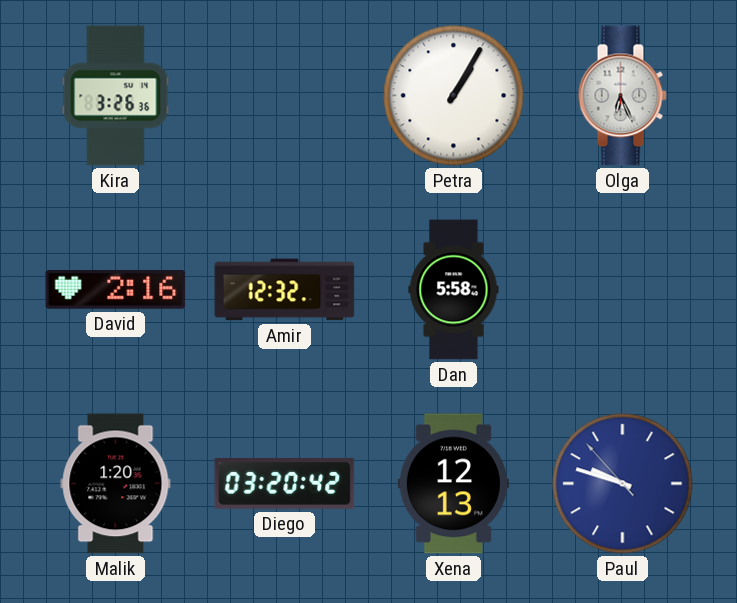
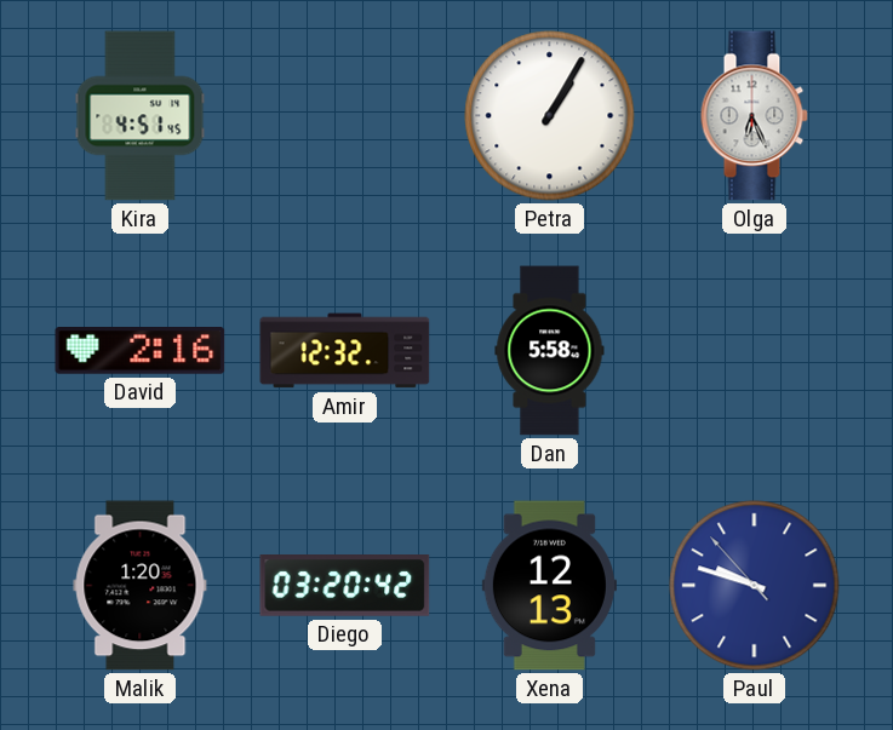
Kira: 3:26 -> 4:51 (141, 116)
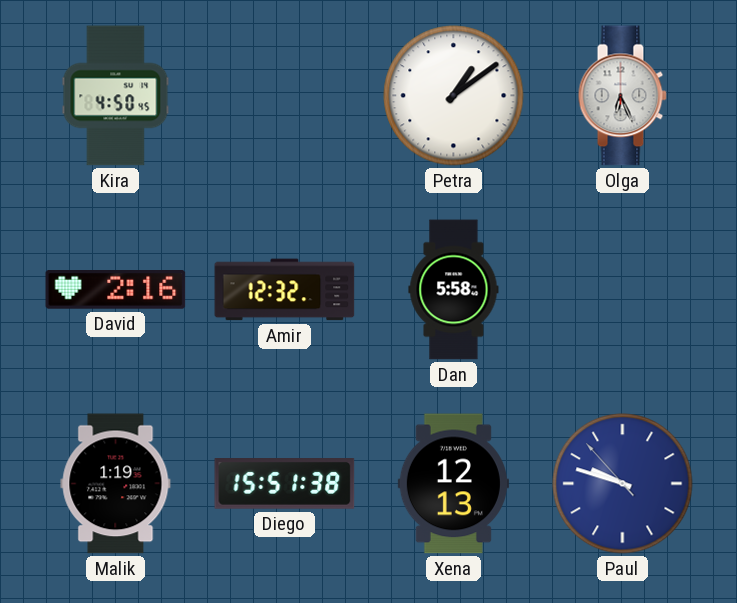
Kira: 4:51 -> 4:50 (116, 96)
Petra: 1:05 -> 1:09 (454, 96)
Malik: 1:20 -> 1:19 (116, 484)
Diego: 03:20 -> 15:51 (285, 484)
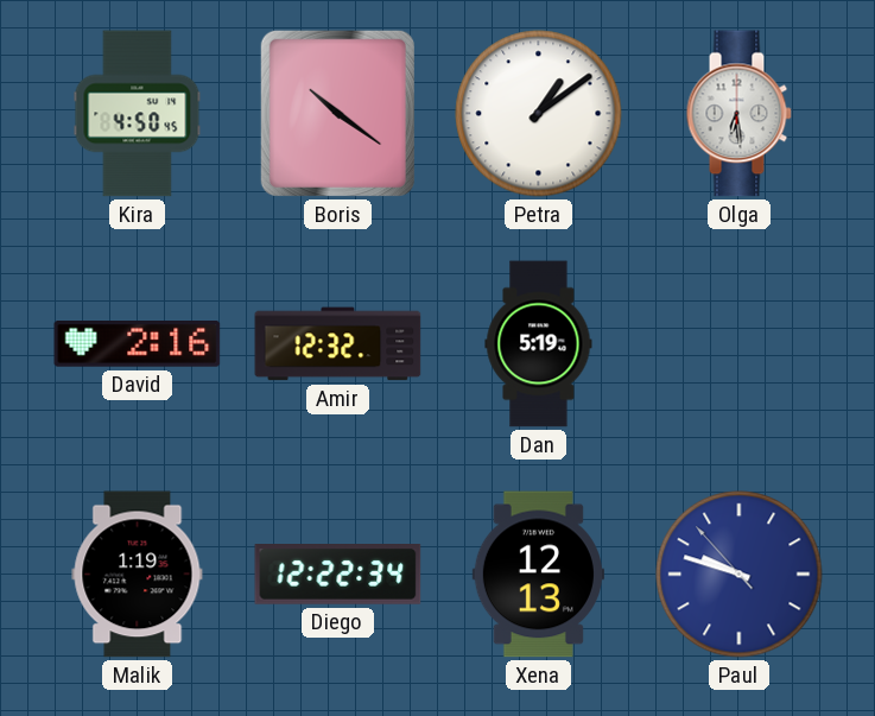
Boris: none -> 10:21 (337, 113)
Olga: 6:26 -> 6:29 (738, 114)
Dan: 5:58 -> 5:19 (539, 344)
Diego: 15:51 -> 12:22 (338, 575)
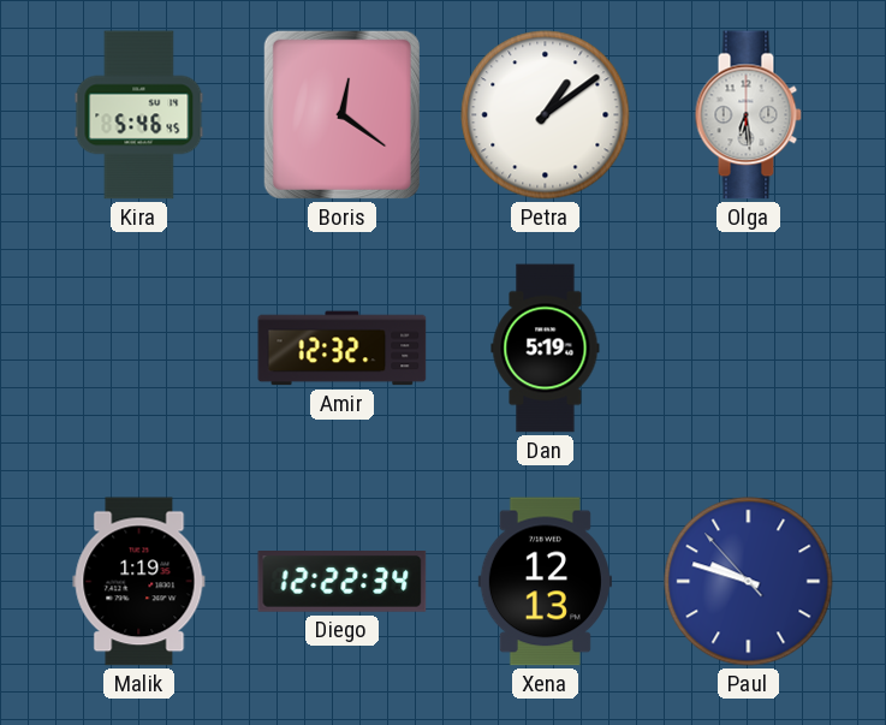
Kira: 4:50 -> 5:46 (139, 115)
Boris: 10:21 -> 12:21 (341, 114)
David: 2:16 -> none (138, 344)
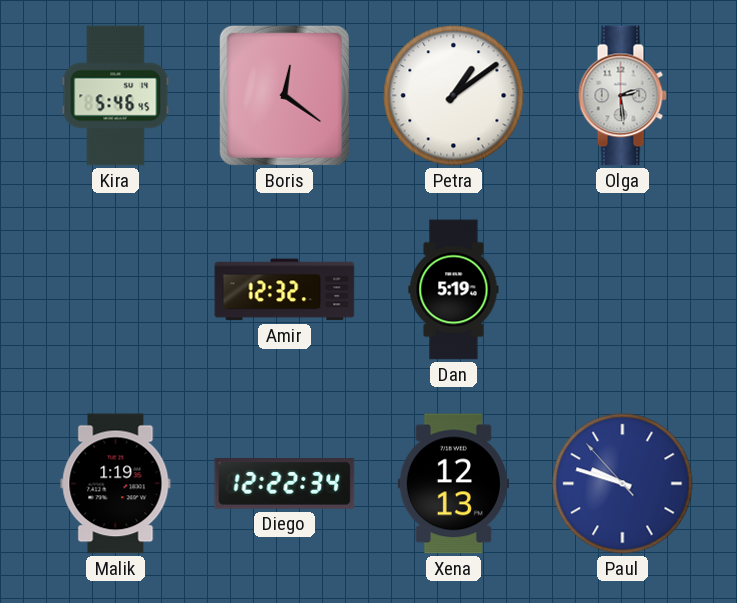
Olga: 6:29 -> 2:29 (622, 96)
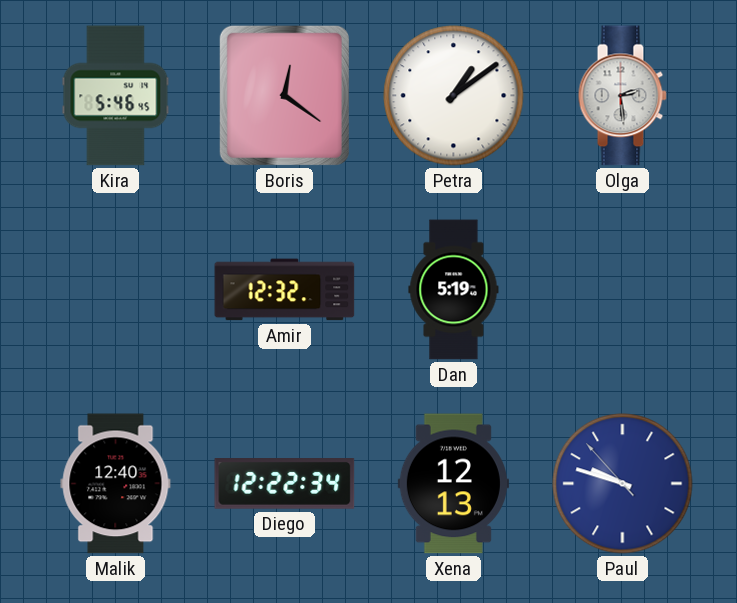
Malik: 1:19 -> 12:40 (116, 484)
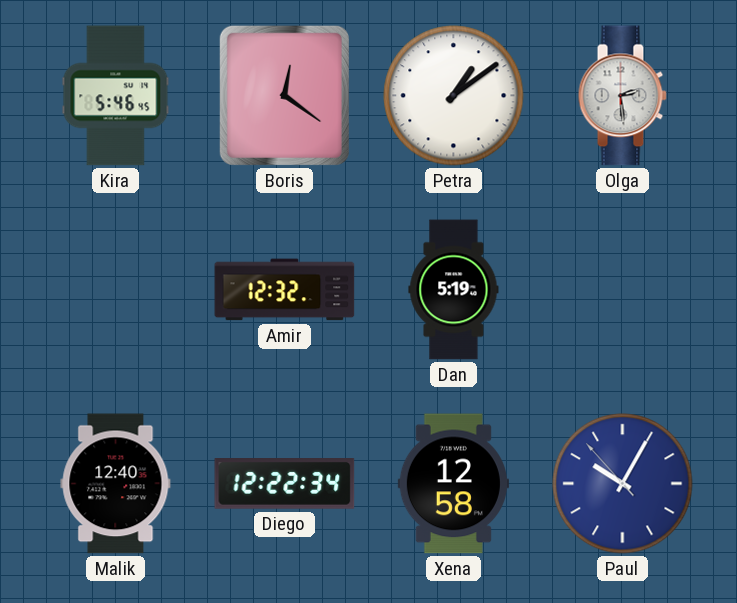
Xena: 12:13 -> 12:58 (453, 484)
Paul: 9:47 -> 10:04 (623, 484)
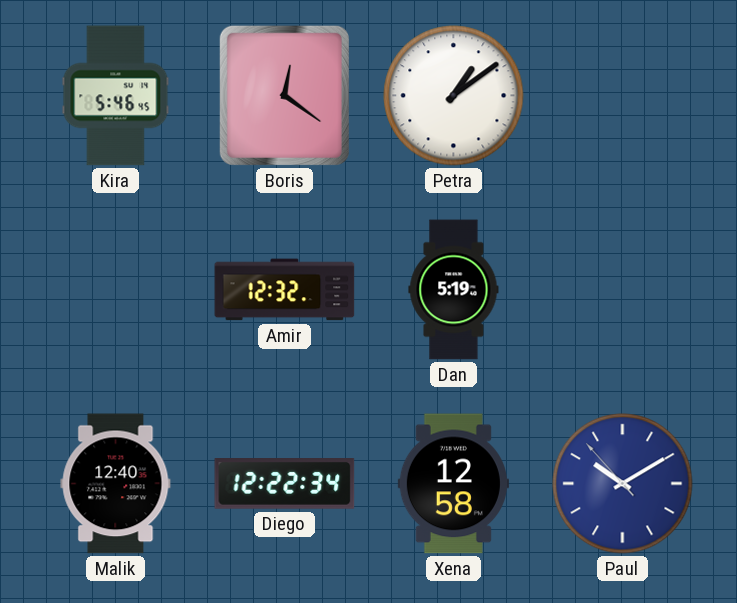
Olga: 2:29 -> none (622, 96)
Paul: 10:04 -> 10:09 (623, 484)
